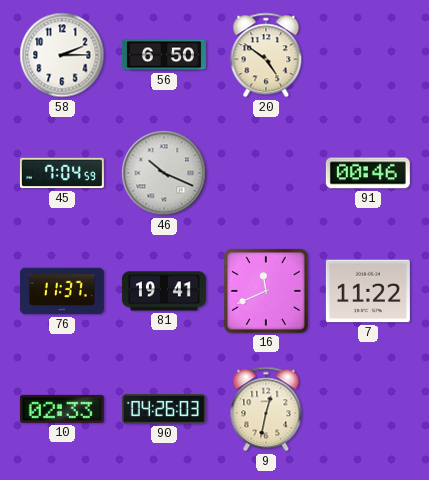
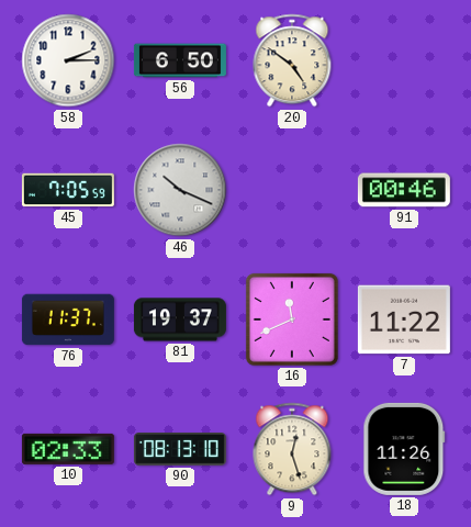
45: 7:04 -> 7:05 (68, 190)
81: 19:41 -> 19:37 (180, 319)
90: 04:26 -> 08:13 (180, 450)
9: 12:32 -> 12:27 (292, 449)
18: none -> 11:26 (404, 449)
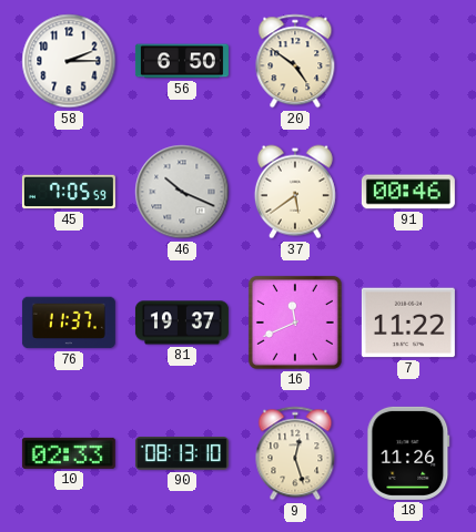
37: none -> 5:39 (295, 192)
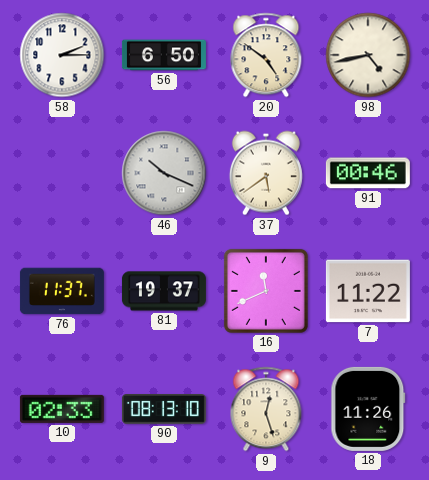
98: none -> 4:43 (368, 55)
45: 7:05 -> none (69, 192)
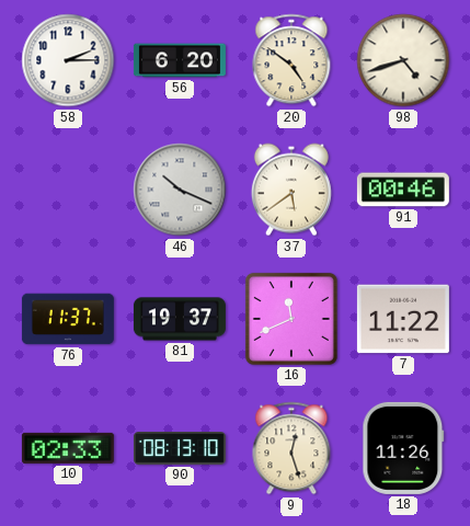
56: 6:50 -> 6:20 (180, 60)
98: 4:43 -> 4:42 (403, 60)
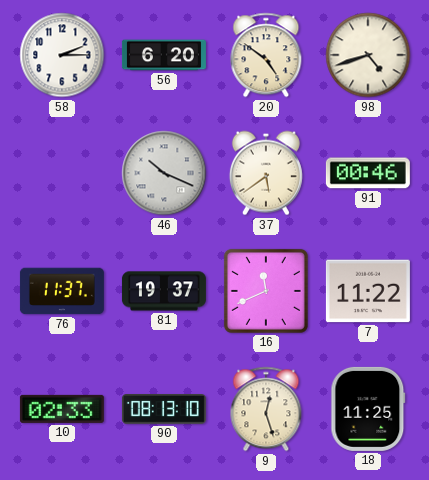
18: 11:26 -> 11:25 (368, 409)
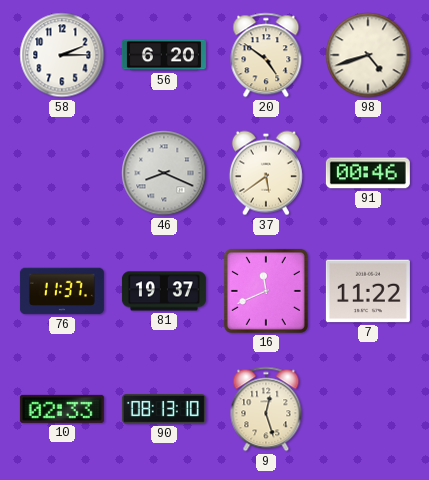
46: 10:19 -> 8:19 (164, 173)
18: 11:25 -> none (368, 409)
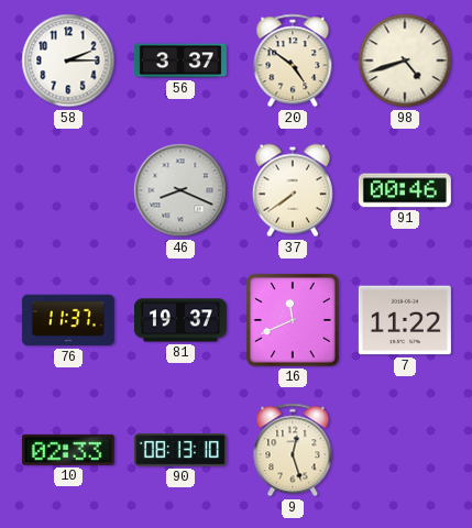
56: 6:20 -> 3:37 (180, 61)
37: 5:39 -> 7:39 (293, 190)
